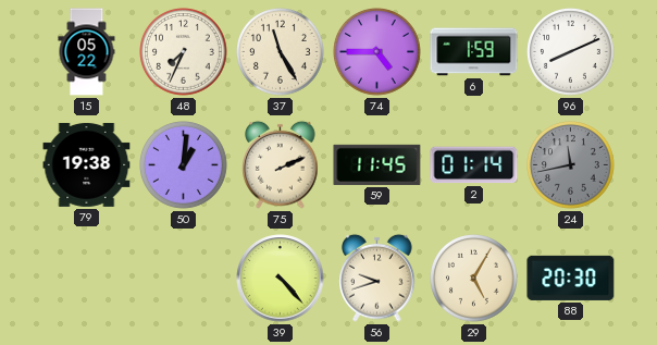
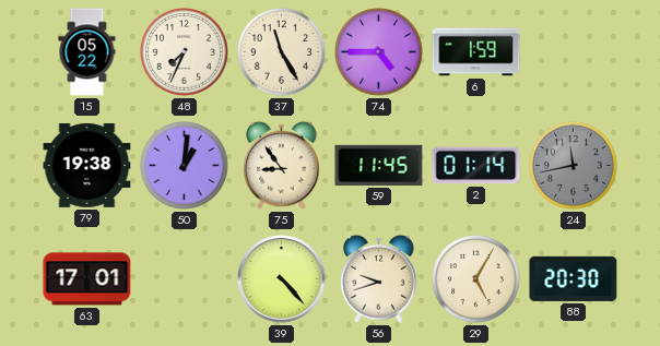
96: 8:11 -> none (571, 52)
75: 2:11 -> 8:54 (282, 165)
63: none -> 17:01 (87, 279)
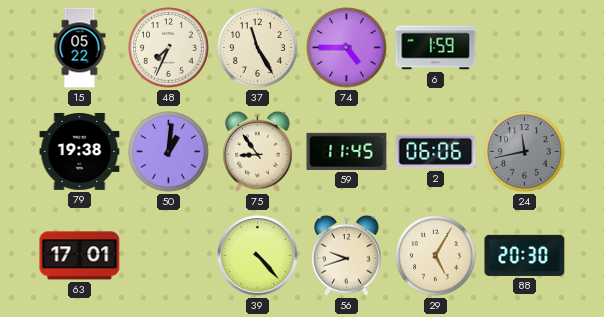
2: 01:14 -> 06:06 (436, 152)
